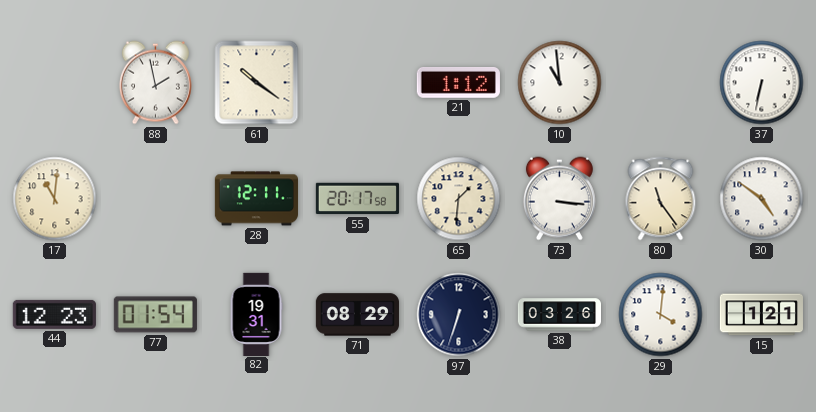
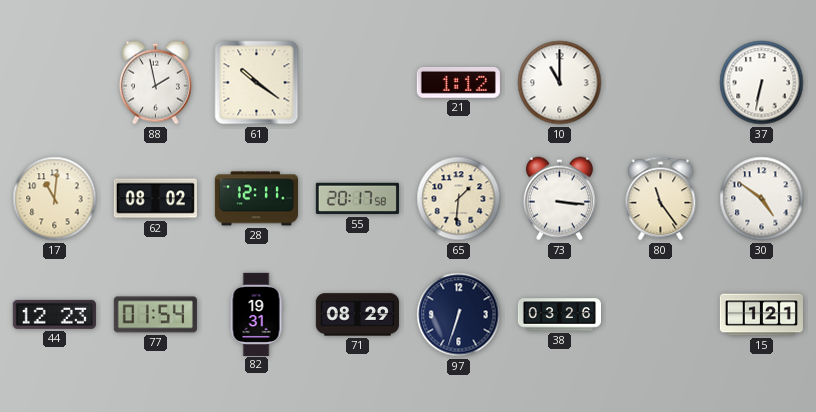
10: 10:59 -> 11:00 (560, 83)
62: none -> 08:02 (155, 199)
29: 4:01 -> none (661, 315)
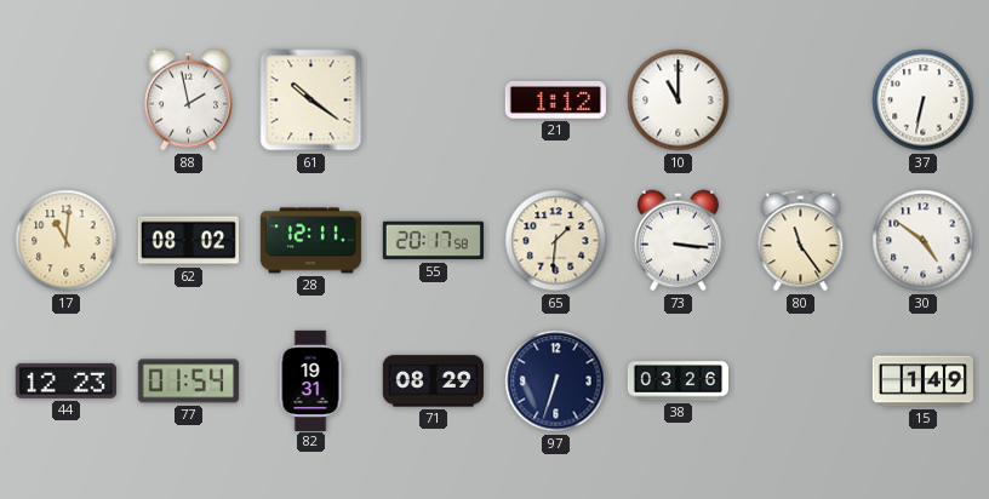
15: 1:21 -> 1:49 (922, 382)
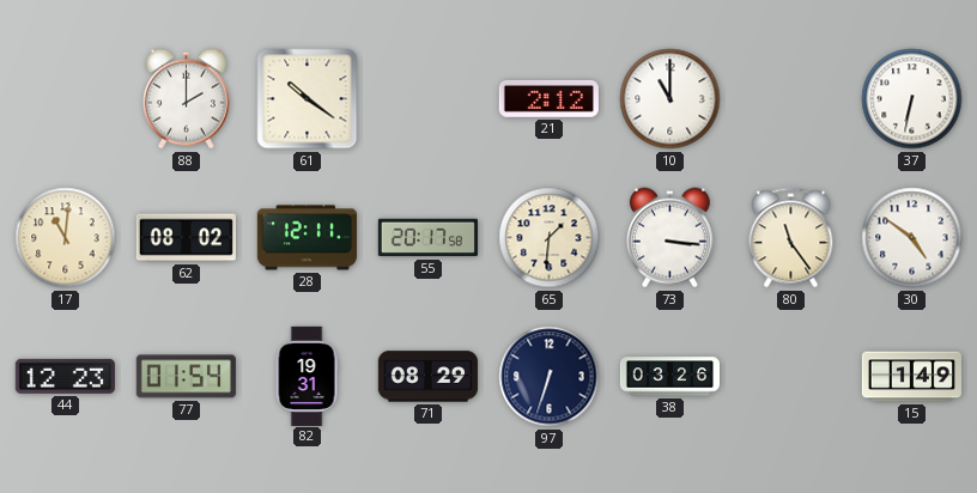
88: 1:58 -> 2:00 (186, 99)
21: 1:12 -> 2:12 (548, 98)
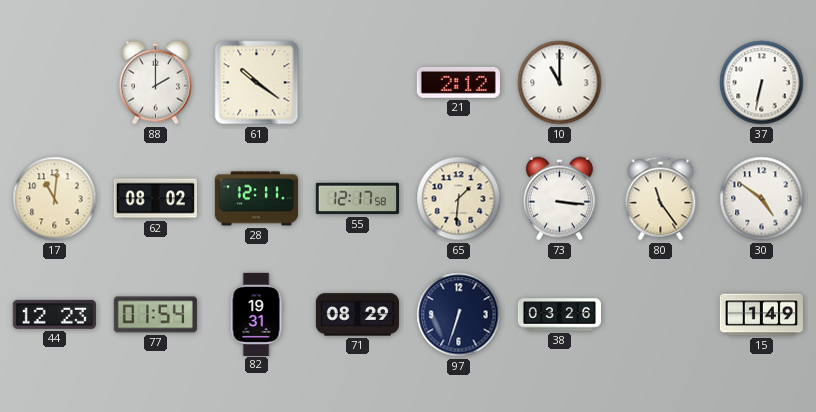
55: 20:17 -> 12:17 (357, 199)
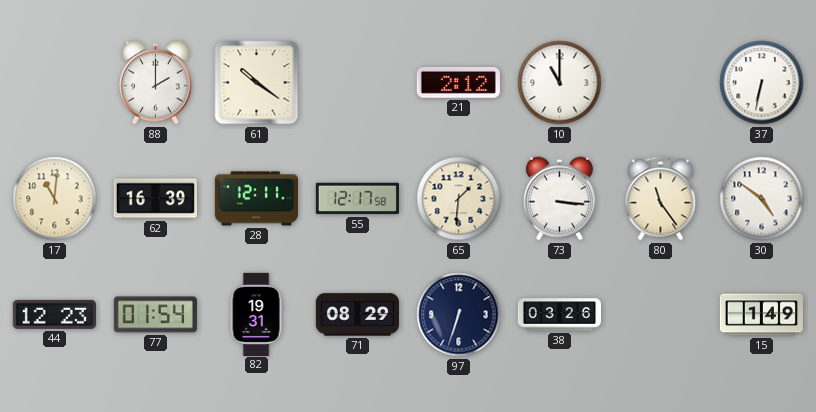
62: 08:02 -> 16:39 (155, 199)
